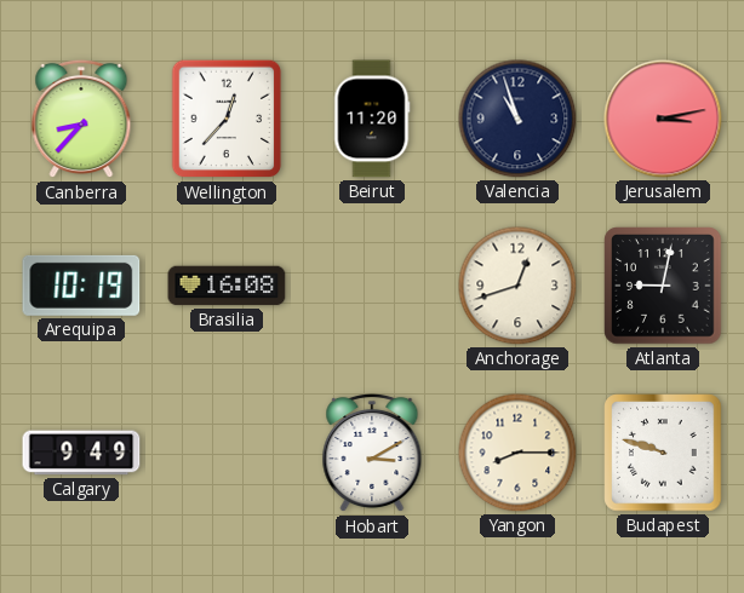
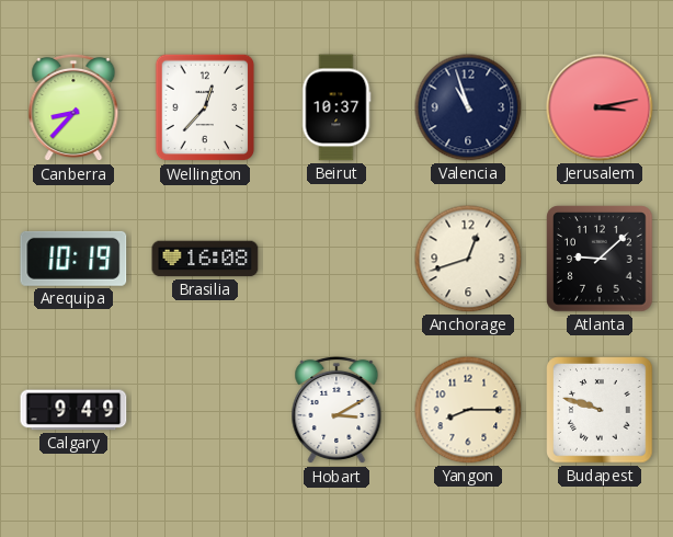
Beirut: 11:20 -> 10:37 (336, 107)
Atlanta: 9:02 -> 9:08 (600, 259)
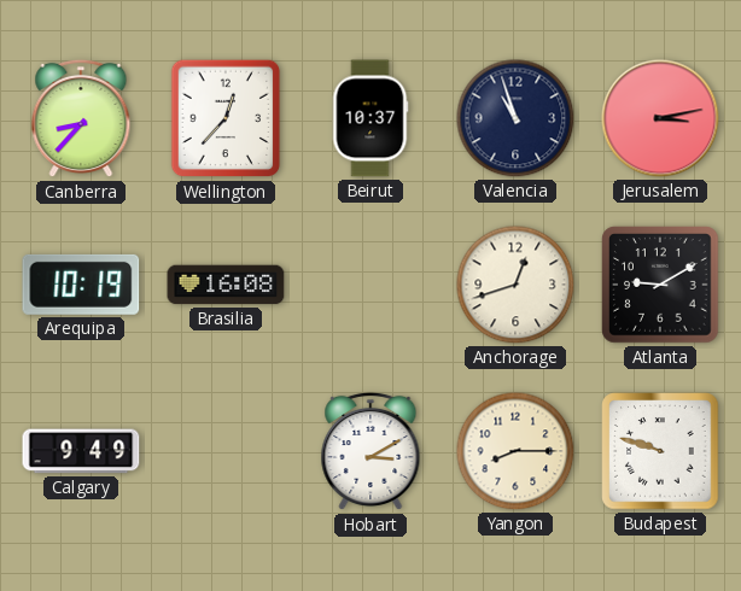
Atlanta: 9:08 -> 9:10 (660, 285)
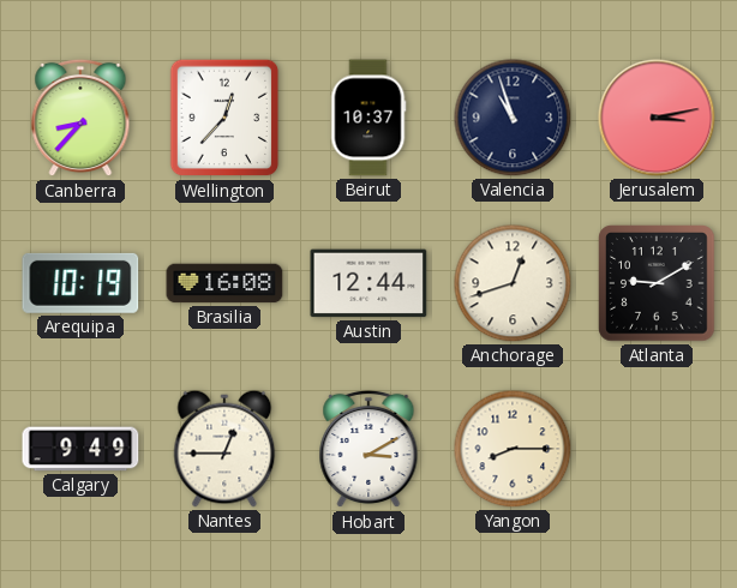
Austin: none -> 12:44 (368, 283)
Nantes: none -> 12:45 (224, 449)
Budapest: 9:48 -> none (660, 451)
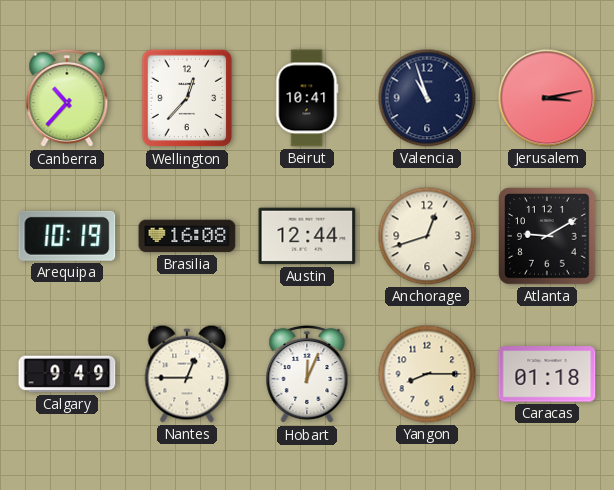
Canberra: 8:37 -> 10:37 (67, 98)
Beirut: 10:37 -> 10:41 (307, 98)
Hobart: 3:10 -> 12:04 (307, 374)
Caracas: none -> 01:18 (547, 374)
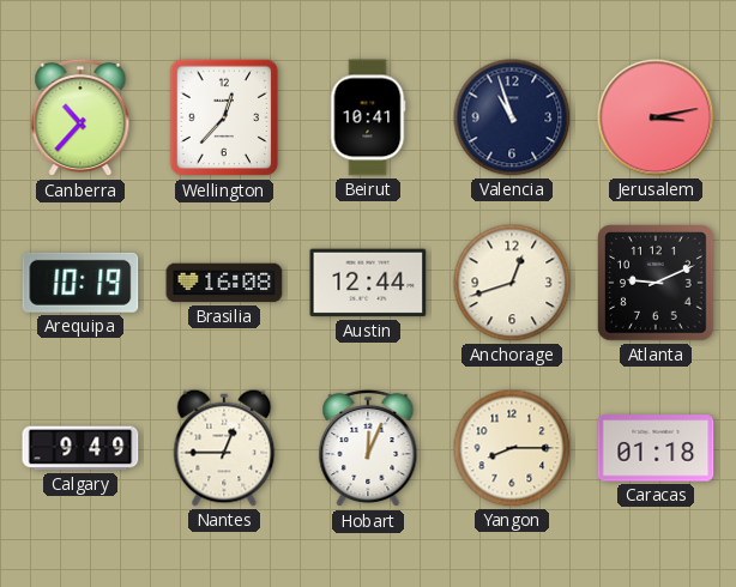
Atlanta: 9:10 -> 9:11 (656, 283)
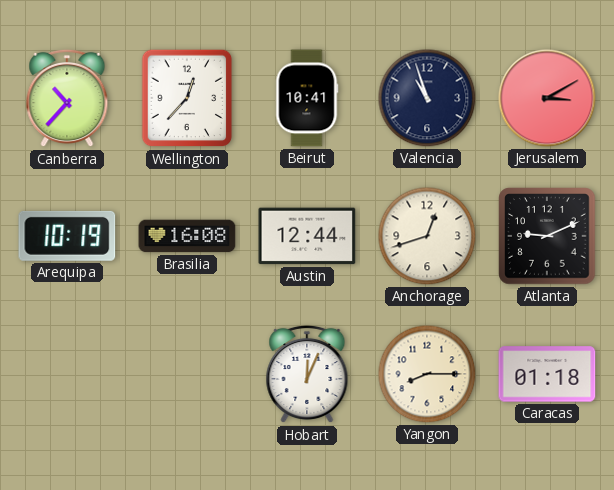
Jerusalem: 3:13 -> 3:10 (547, 98)
Calgary: 9:49 -> none (80, 448)
Nantes: 12:45 -> none (224, 448)
